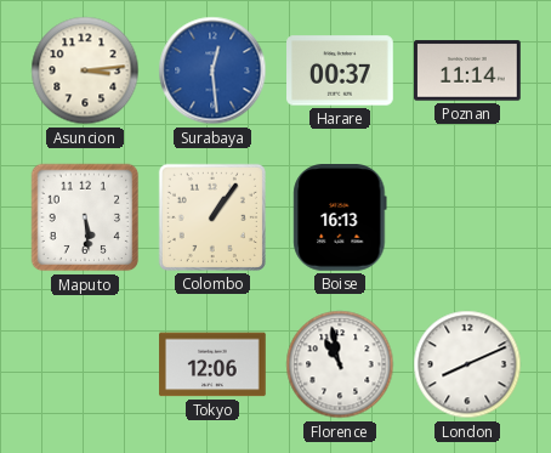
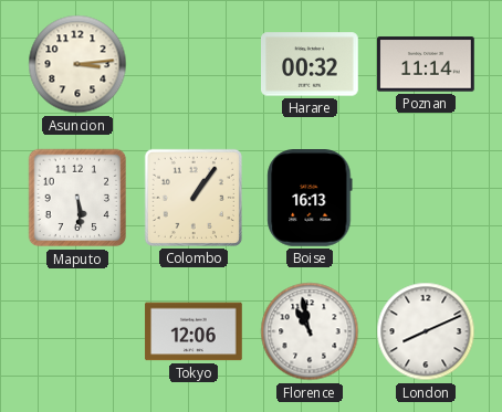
Surabaya: 12:29 -> none (212, 70)
Harare: 00:37 -> 00:32 (311, 64)
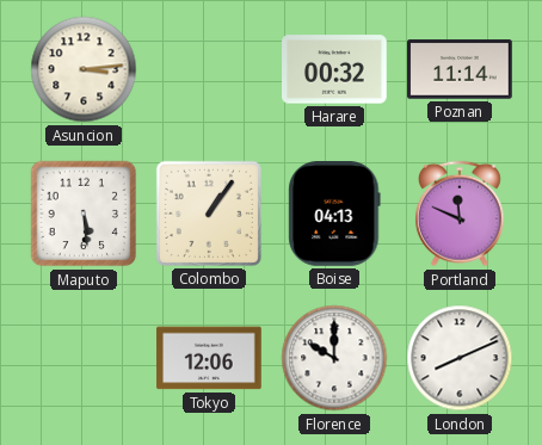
Boise: 16:13 -> 04:13 (334, 215)
Portland: none -> 11:49 (460, 214)
Florence: 10:58 -> 10:00 (334, 358)
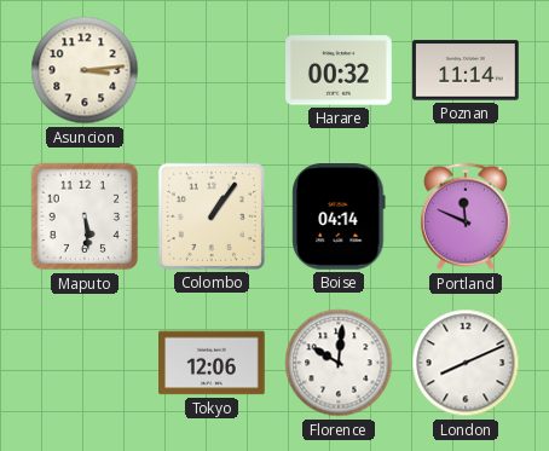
Boise: 04:13 -> 04:14 (339, 218)
Florence: 10:00 -> 10:01 (339, 363)
